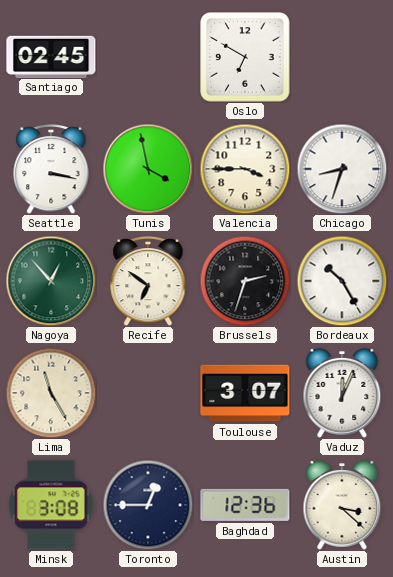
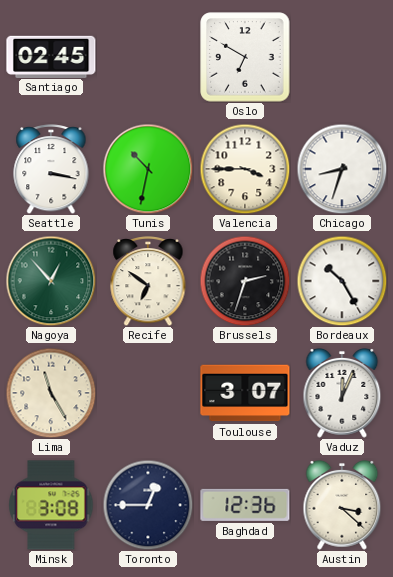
Tunis: 3:58 -> 10:32 (148, 169)
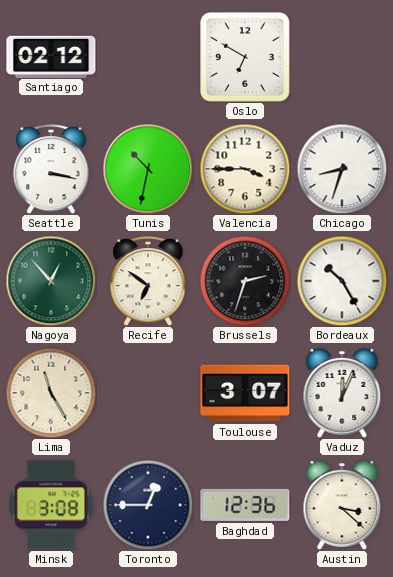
Santiago: 02:45 -> 02:12 (51, 56)
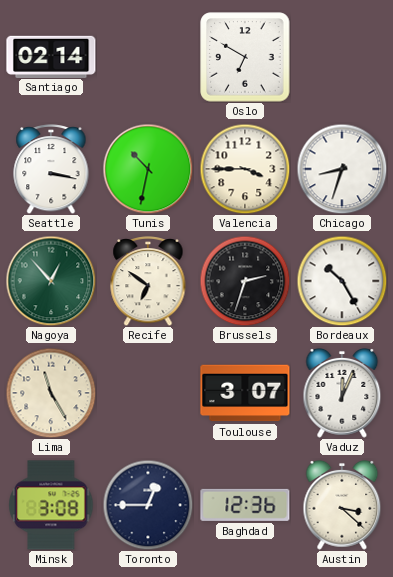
Santiago: 02:12 -> 02:14 (51, 56)
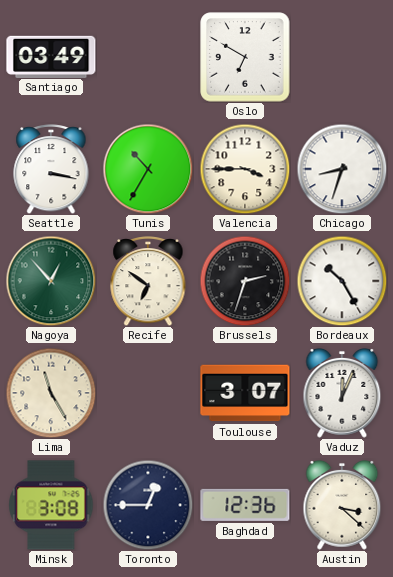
Santiago: 02:14 -> 03:49 (51, 56)
Tunis: 10:32 -> 10:35 (148, 169)
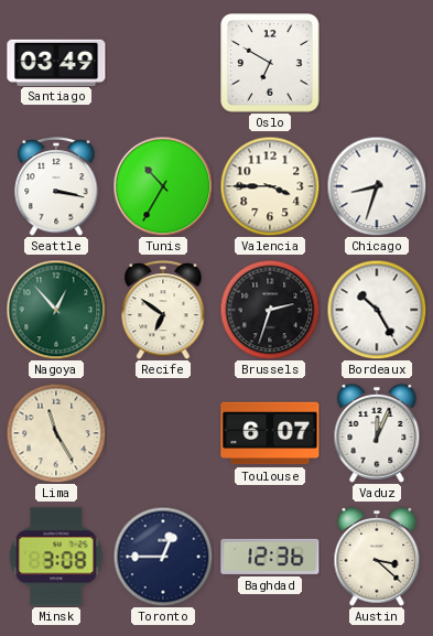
Toulouse: 3:07 -> 6:07 (270, 433)
